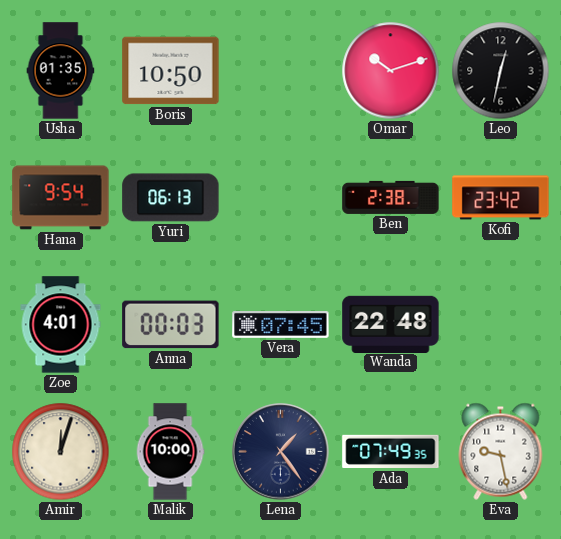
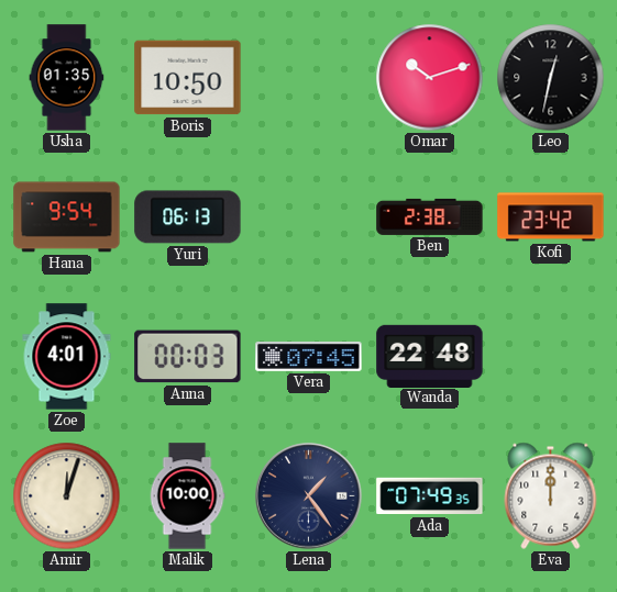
Eva: 9:28 -> 12:00 (551, 495)
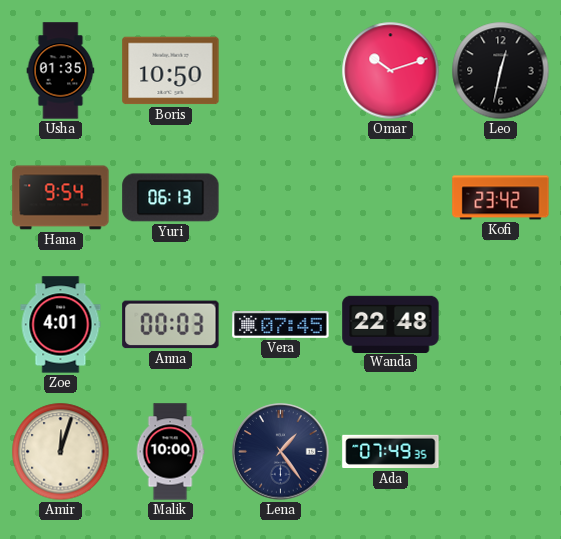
Ben: 2:38 -> none (430, 216)
Eva: 12:00 -> none (551, 495)
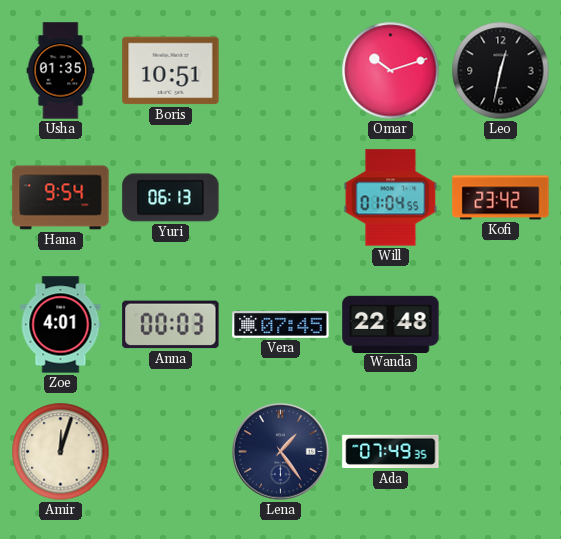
Boris: 10:50 -> 10:51 (171, 71)
Will: none -> 01:04 (391, 198)
Malik: 10:00 -> none (170, 452)
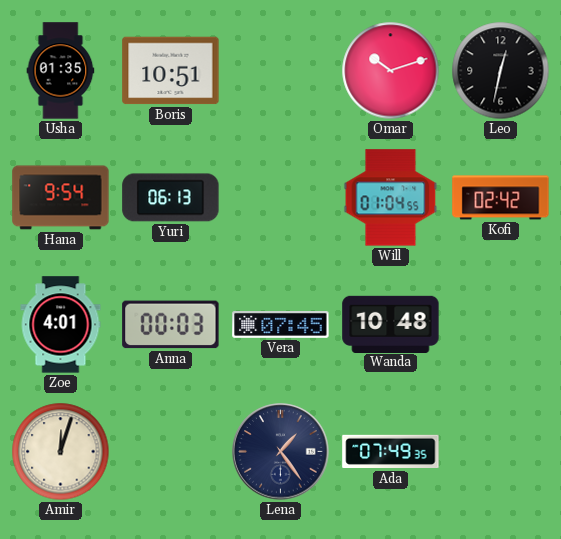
Kofi: 23:42 -> 02:42 (501, 198)
Wanda: 22:48 -> 10:48 (391, 324)
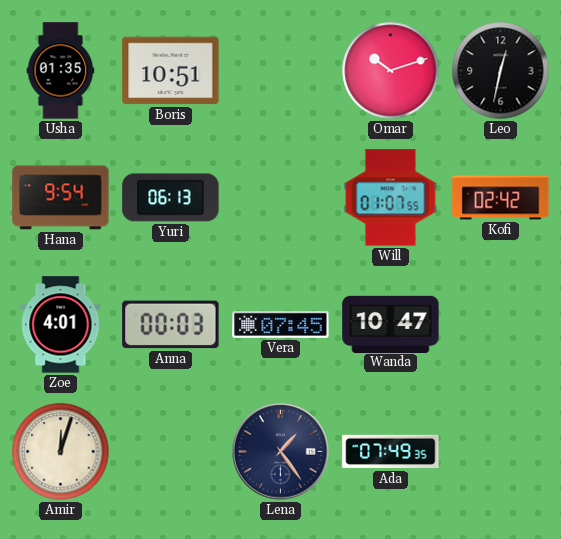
Will: 01:04 -> 01:07 (391, 198)
Wanda: 10:48 -> 10:47 (391, 324)
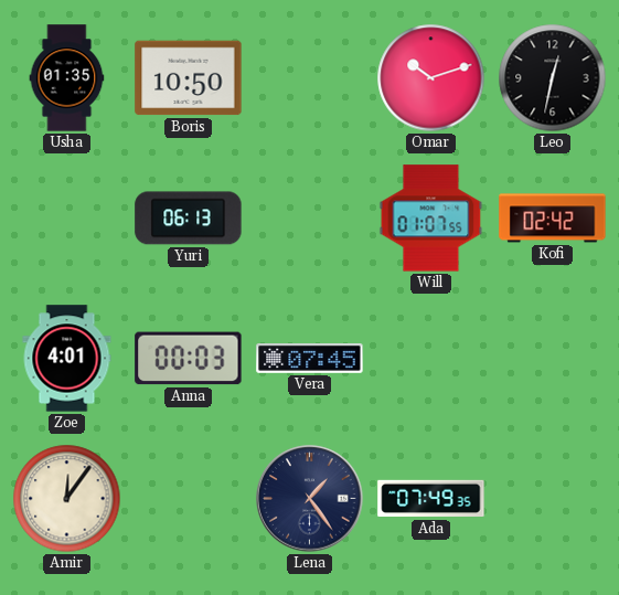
Boris: 10:51 -> 10:50 (189, 78)
Hana: 9:54 -> none (61, 198)
Wanda: 10:47 -> none (391, 324)
Amir: 12:03 -> 12:06 (67, 499)
